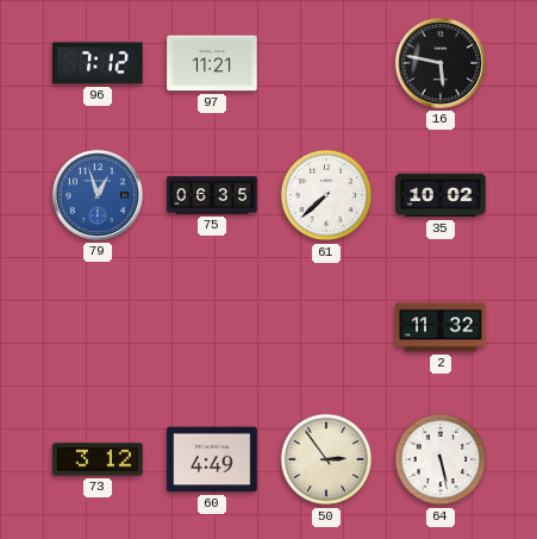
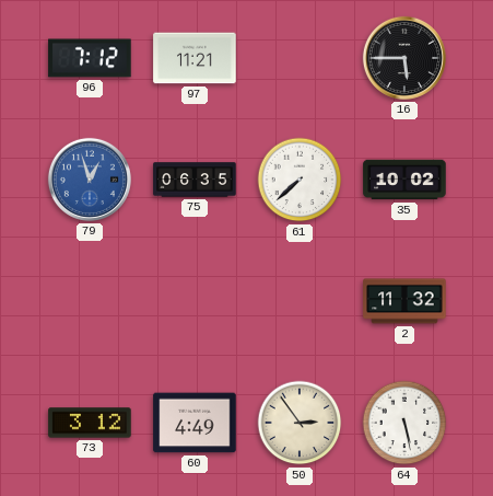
16: 5:47 -> 5:45 (404, 58)
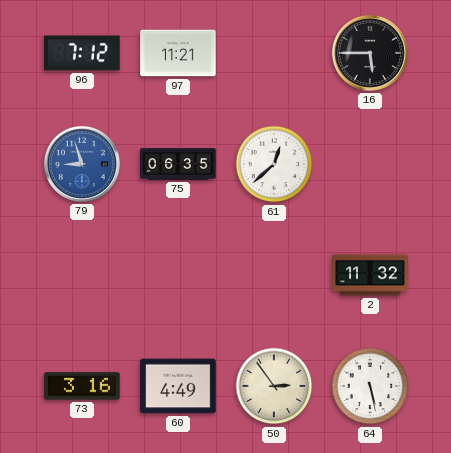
79: 12:57 -> 8:57 (82, 164)
61: 7:38 -> 12:38 (274, 164)
35: 10:02 -> none (404, 180)
73: 3:12 -> 3:16 (82, 386)
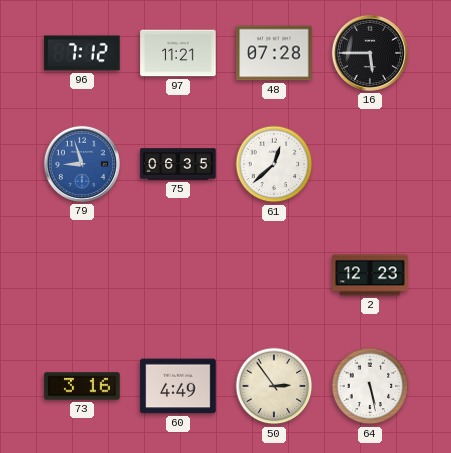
48: none -> 07:28 (274, 53)
2: 11:32 -> 12:23 (370, 275)
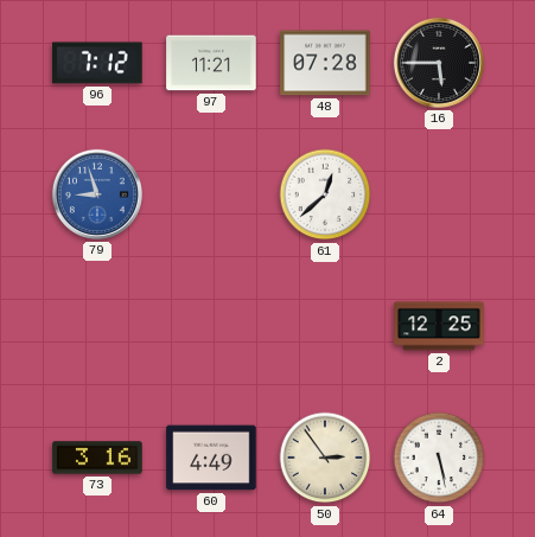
75: 06:35 -> none (178, 164)
2: 12:23 -> 12:25 (439, 326)
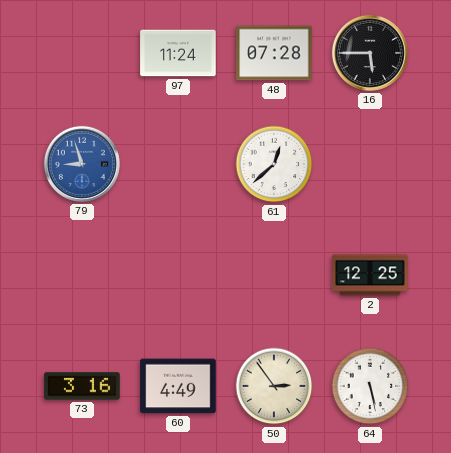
96: 7:12 -> none (97, 63)
97: 11:21 -> 11:24 (178, 53)
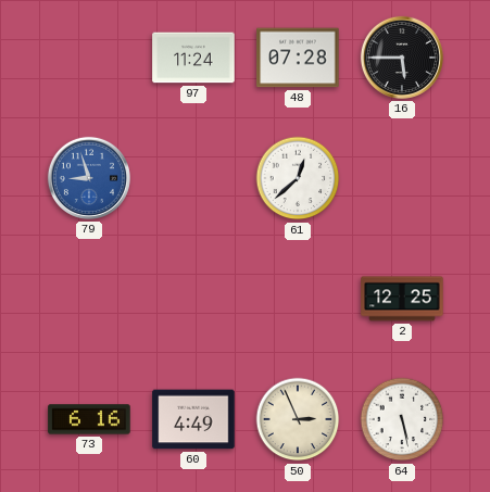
73: 3:16 -> 6:16 (89, 419)
50: 2:54 -> 2:56 (298, 419)
